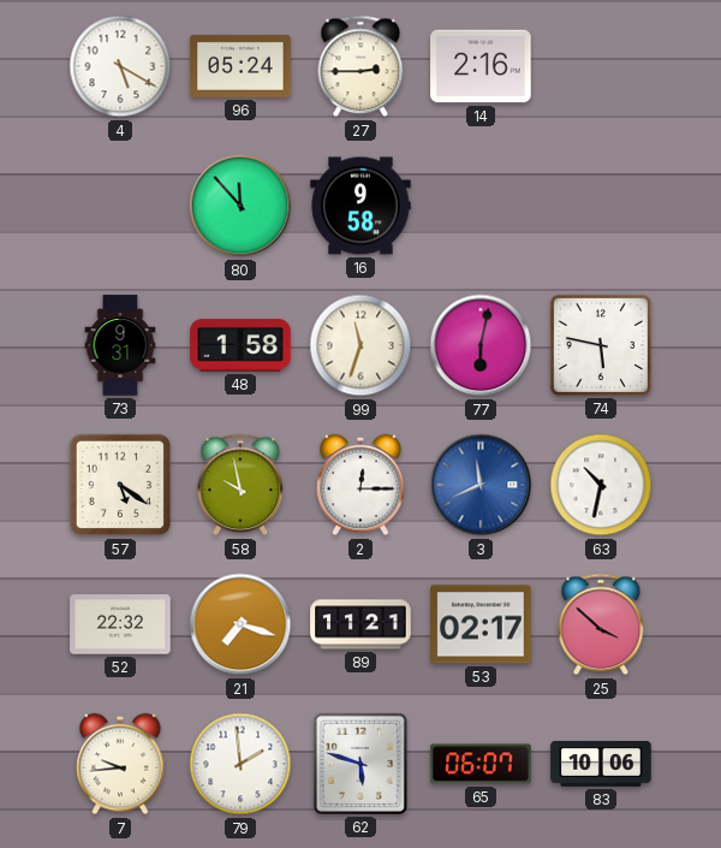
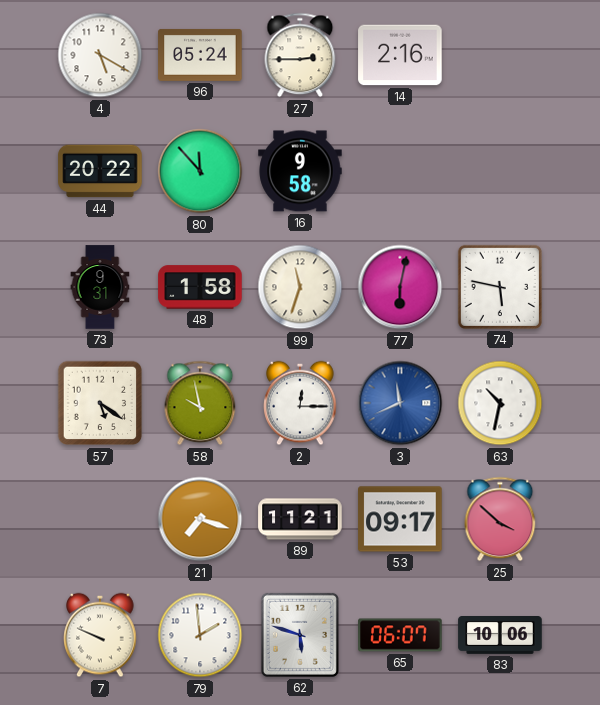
44: none -> 20:22 (100, 171)
52: 22:32 -> none (120, 624)
53: 02:17 -> 09:17 (400, 519)
7: 9:44 -> 9:49 (100, 635)
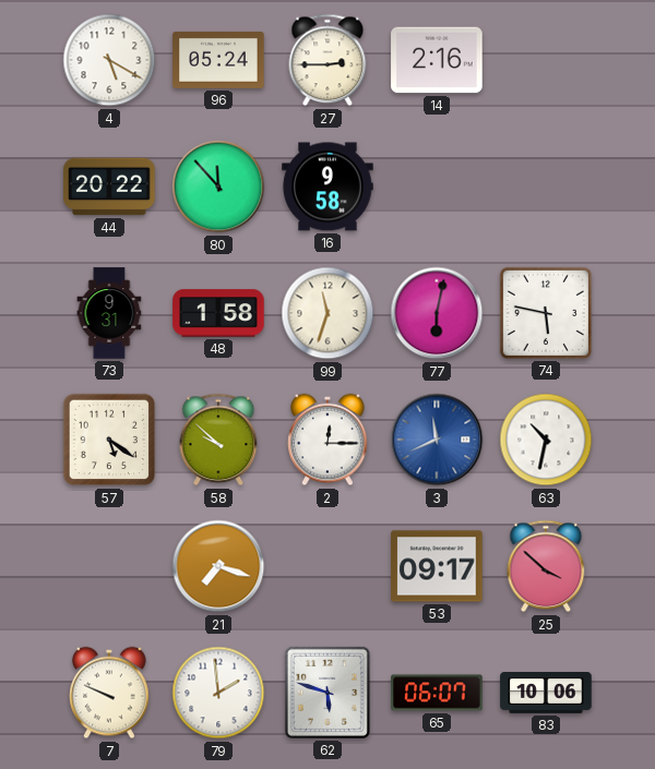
58: 9:58 -> 9:52 (218, 440)
89: 11:21 -> none (300, 519)
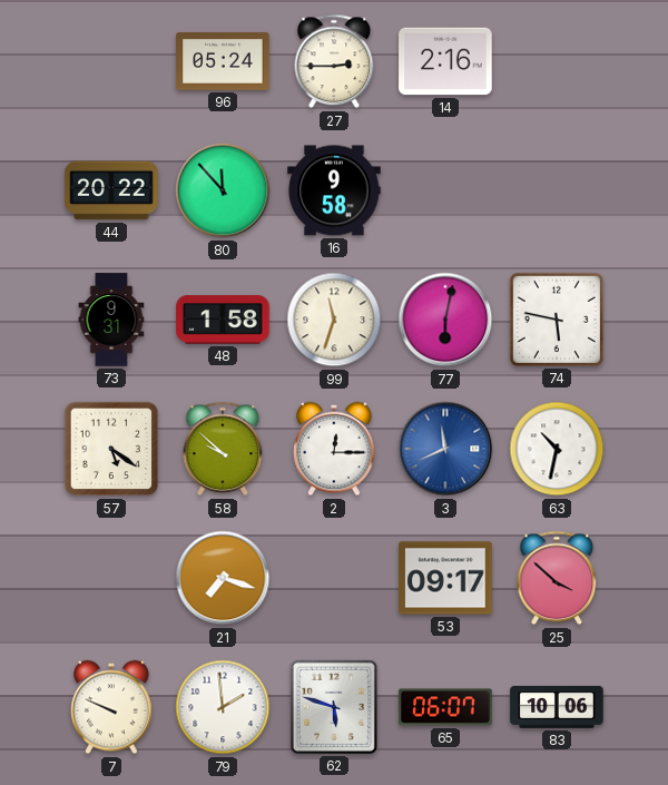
4: 5:20 -> none (109, 60)
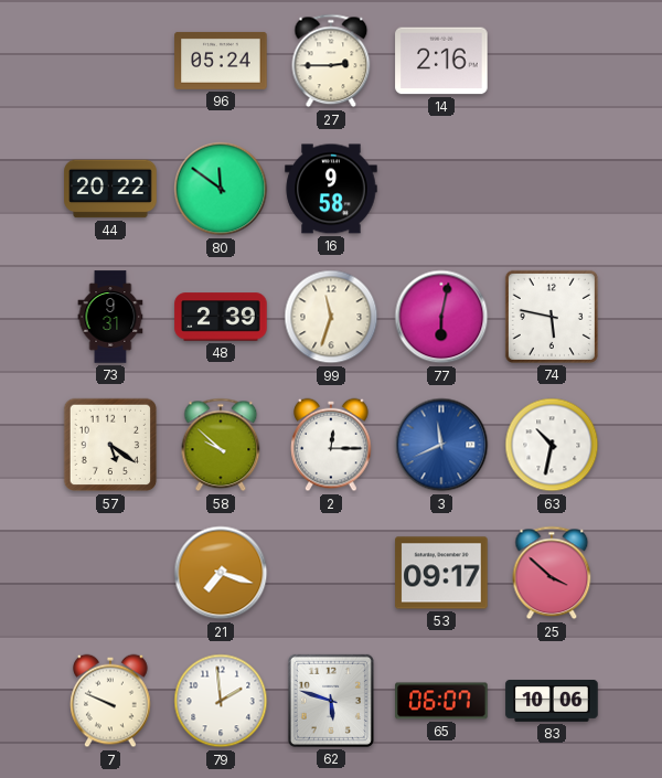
80: 11:53 -> 11:51 (221, 189)
48: 1:58 -> 2:39 (221, 317)
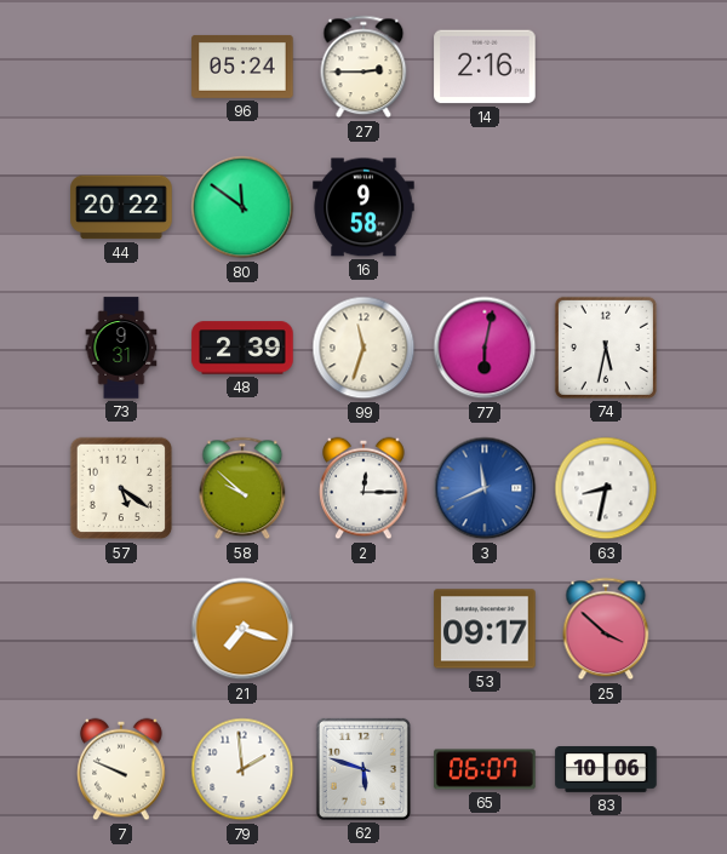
74: 5:47 -> 5:32 (606, 348)
63: 10:32 -> 8:32 (606, 488)
